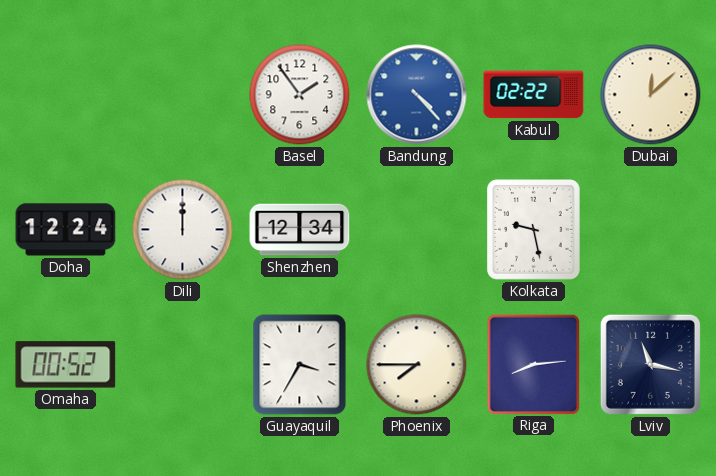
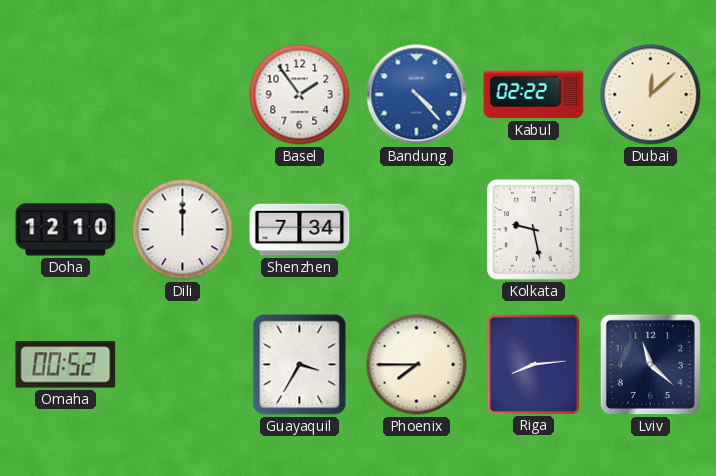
Doha: 12:24 -> 12:10 (66, 230)
Shenzhen: 12:34 -> 7:34 (300, 230)
Lviv: 11:17 -> 11:22 (650, 364)
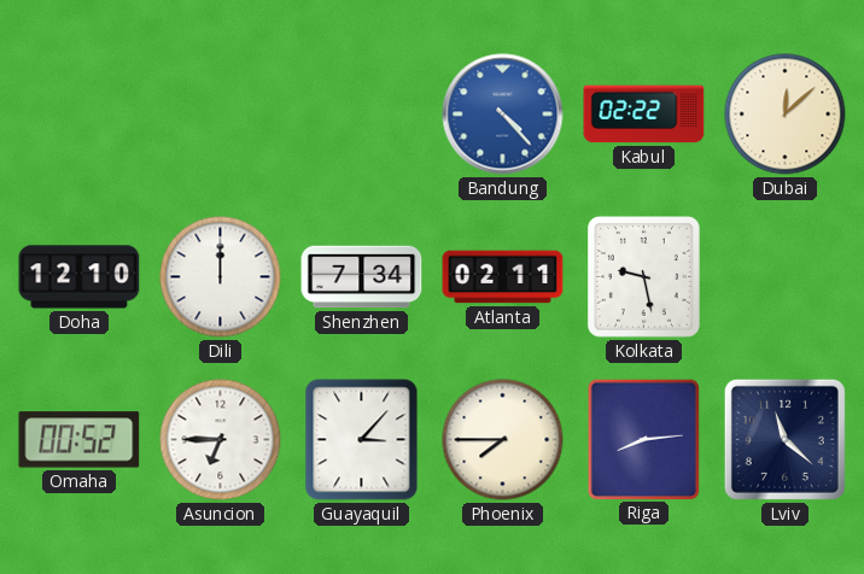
Basel: 1:54 -> none (300, 95)
Atlanta: none -> 02:11 (503, 277)
Asuncion: none -> 6:45 (221, 440)
Guayaquil: 3:35 -> 3:07 (362, 440)
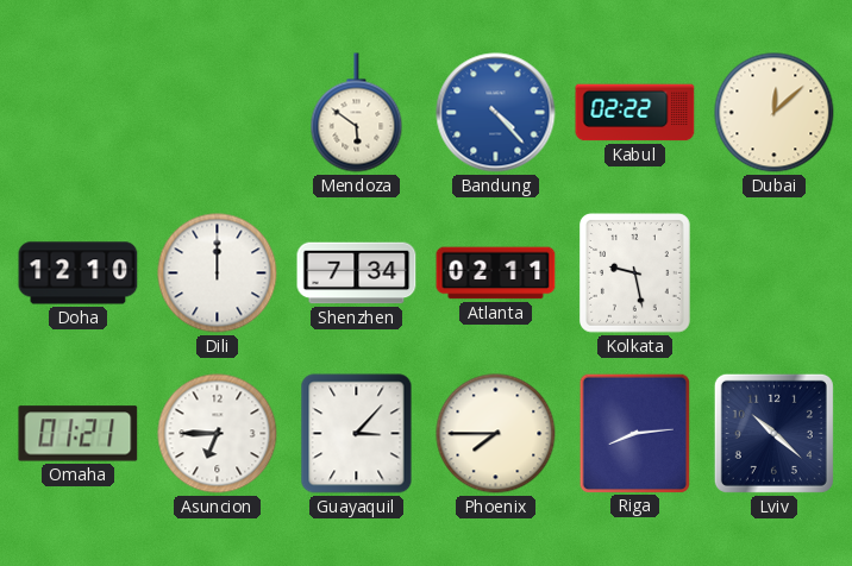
Mendoza: none -> 5:51 (357, 113)
Omaha: 00:52 -> 01:21 (79, 434)
Lviv: 11:22 -> 10:22 (773, 433)
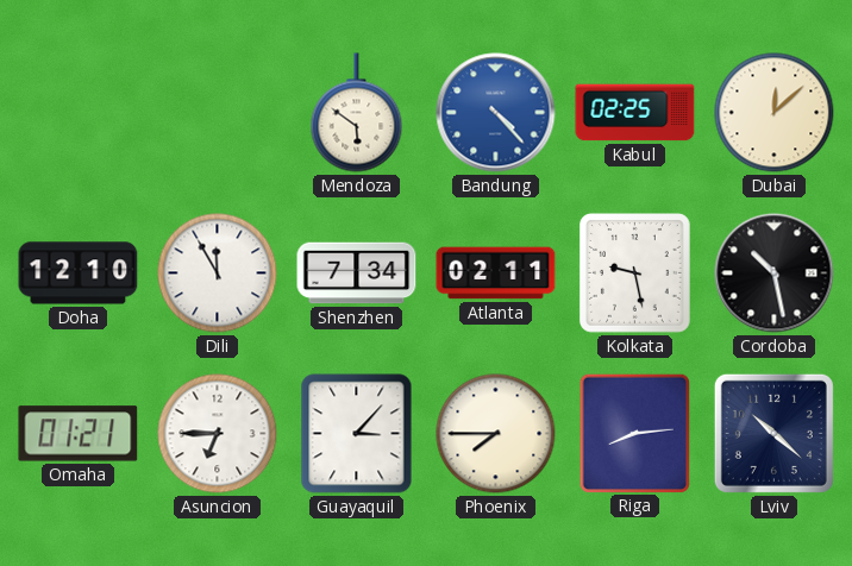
Kabul: 02:22 -> 02:25 (635, 113)
Dili: 12:00 -> 11:55 (218, 273)
Cordoba: none -> 10:28 (775, 273)
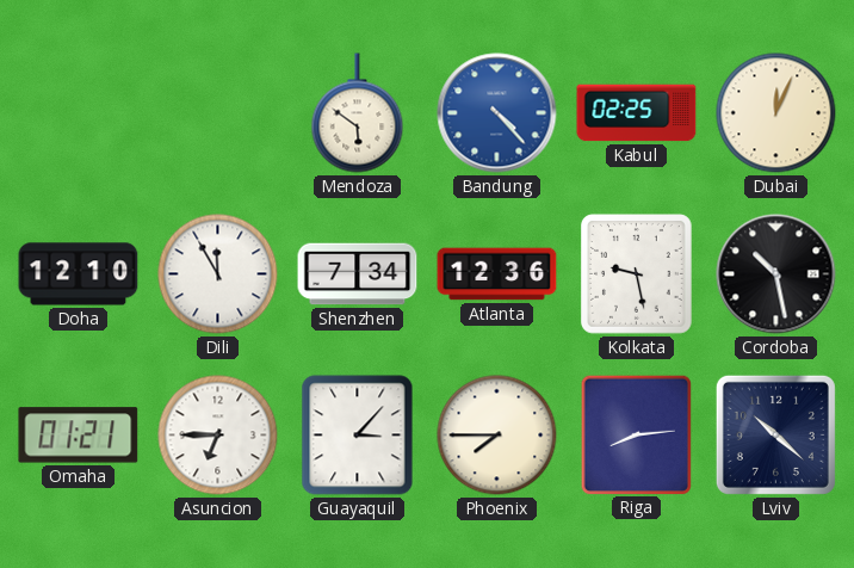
Dubai: 12:08 -> 12:04 (776, 113)
Atlanta: 02:11 -> 12:36 (497, 274)
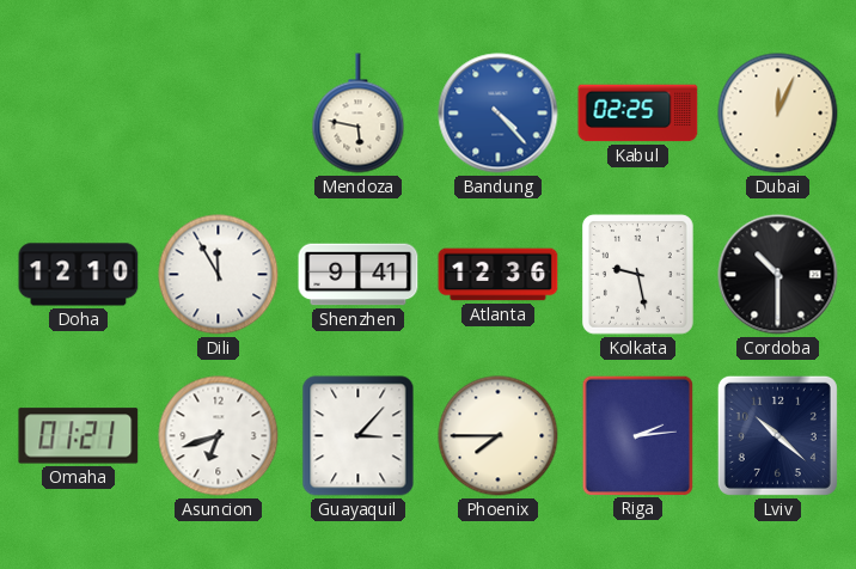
Mendoza: 5:51 -> 5:47 (359, 114)
Shenzhen: 7:34 -> 9:41 (359, 275)
Cordoba: 10:28 -> 10:30 (778, 275)
Asuncion: 6:45 -> 6:42 (219, 436)
Riga: 8:14 -> 2:14 (637, 435)
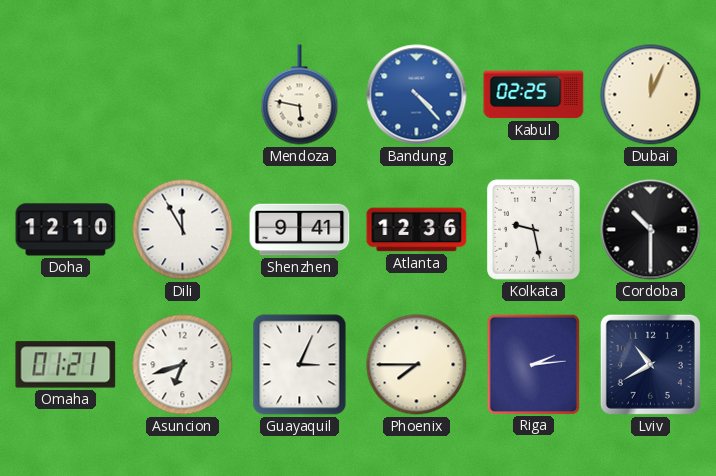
Guayaquil: 3:07 -> 3:04 (300, 365)
Lviv: 10:22 -> 10:40 (650, 364)
